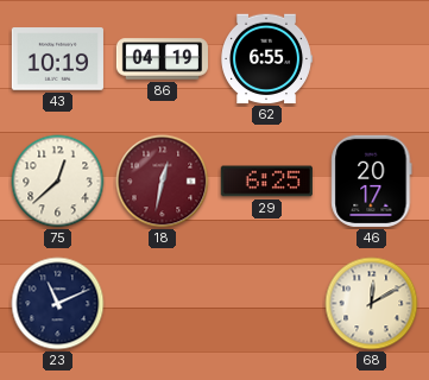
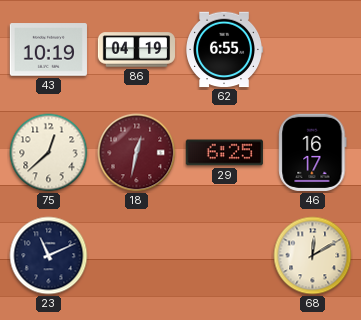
46: 20:17 -> 16:17 (313, 152)
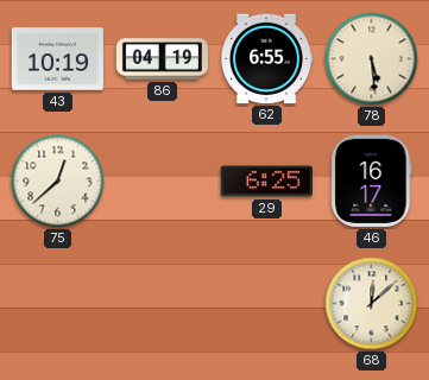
78: none -> 5:29 (372, 59)
18: 12:32 -> none (137, 153)
23: 11:11 -> none (49, 256)
68: 12:10 -> 12:08 (372, 304)
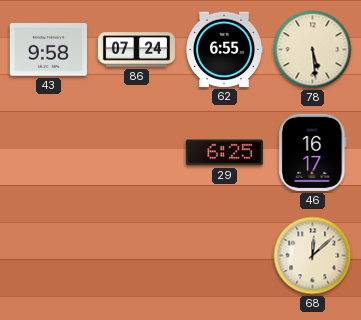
43: 10:19 -> 9:58 (48, 50)
86: 04:19 -> 07:24 (136, 50)
75: 12:38 -> none (58, 182)
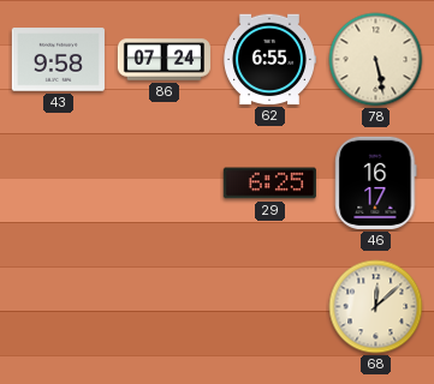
78: 5:29 -> 5:28 (376, 60)
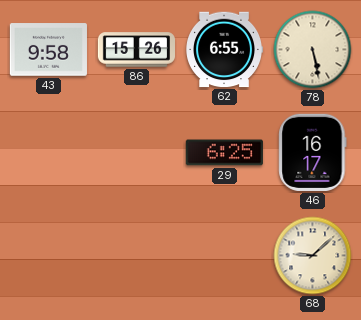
86: 07:24 -> 15:26 (136, 50)
68: 12:08 -> 9:08 (313, 256)
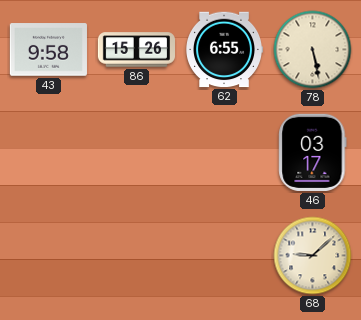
29: 6:25 -> none (224, 153)
46: 16:17 -> 03:17 (313, 152)
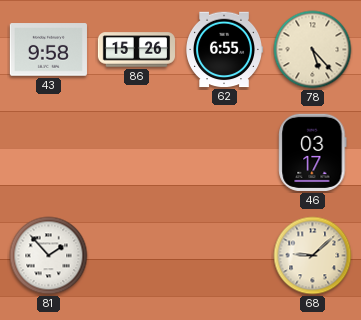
78: 5:28 -> 5:23 (313, 50)
81: none -> 1:53 (49, 256)
